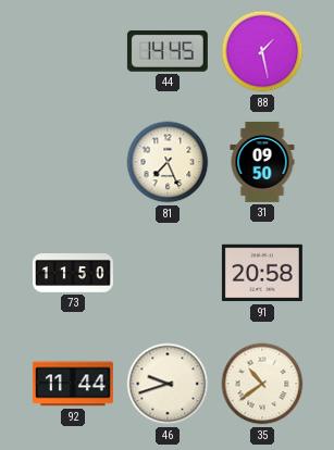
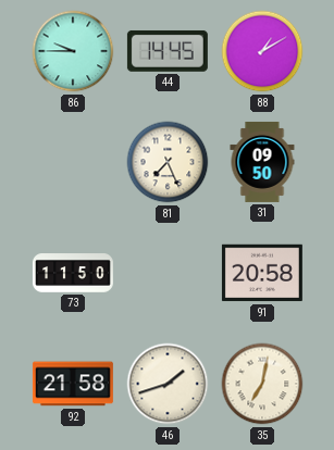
86: none -> 9:45 (73, 51)
88: 1:28 -> 1:10 (262, 51)
92: 11:44 -> 21:58 (73, 384)
46: 9:42 -> 1:42 (168, 384)
35: 10:39 -> 7:02 (262, 384)
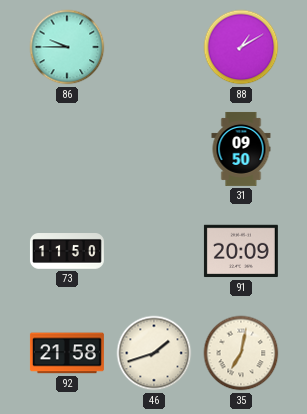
44: 14:45 -> none (168, 51)
81: 7:26 -> none (168, 162)
91: 20:58 -> 20:09 (241, 251)
